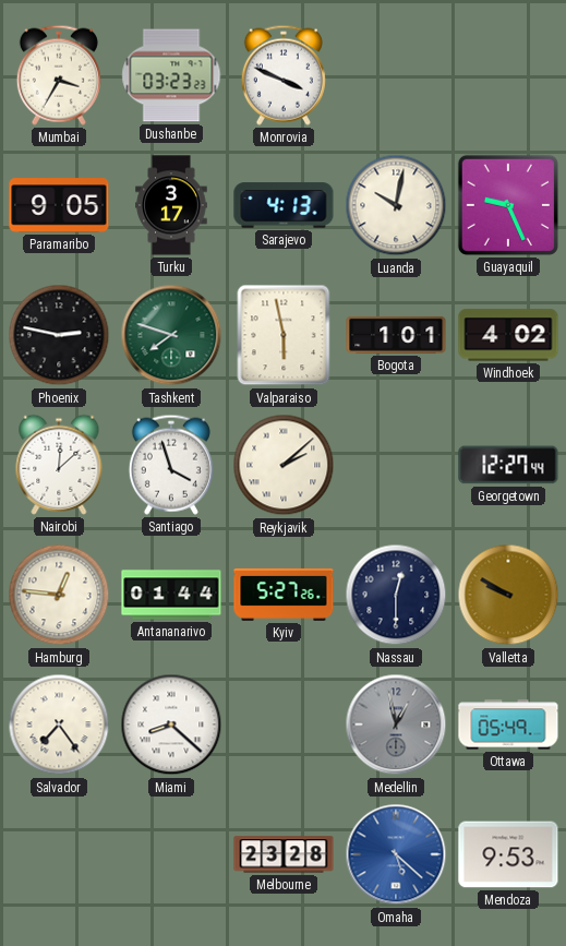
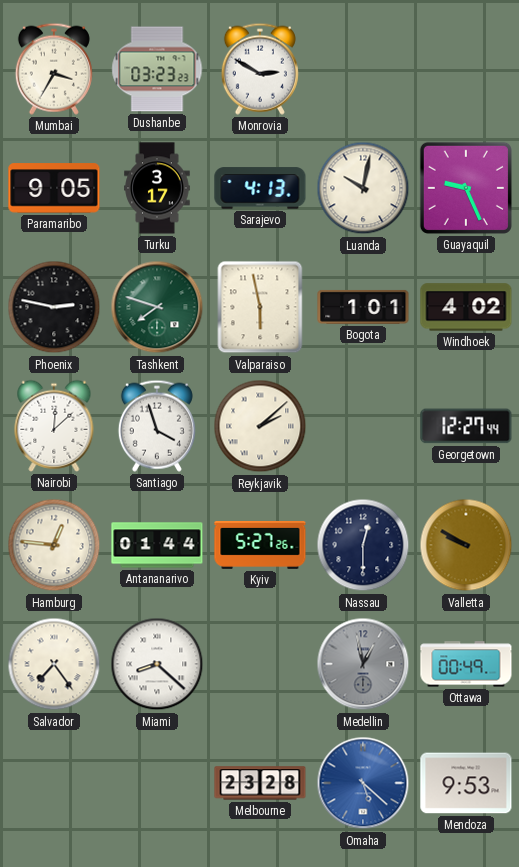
Monrovia: 3:49 -> 2:50 (260, 69)
Ottawa: 05:49 -> 00:49 (466, 664)
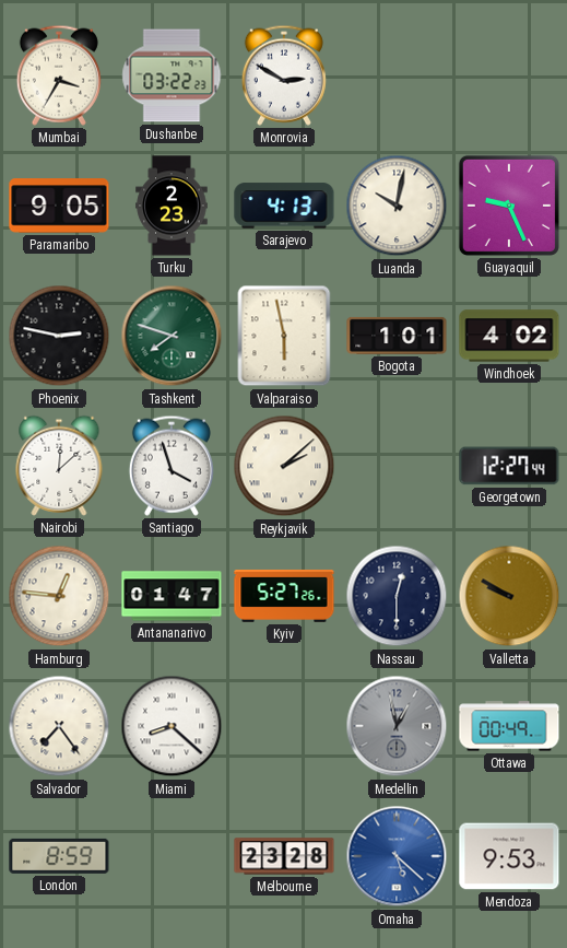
Dushanbe: 03:23 -> 03:22 (172, 75)
Turku: 3:17 -> 2:23 (172, 206)
Antananarivo: 01:44 -> 01:47 (172, 596)
London: none -> 8:59 (59, 856)
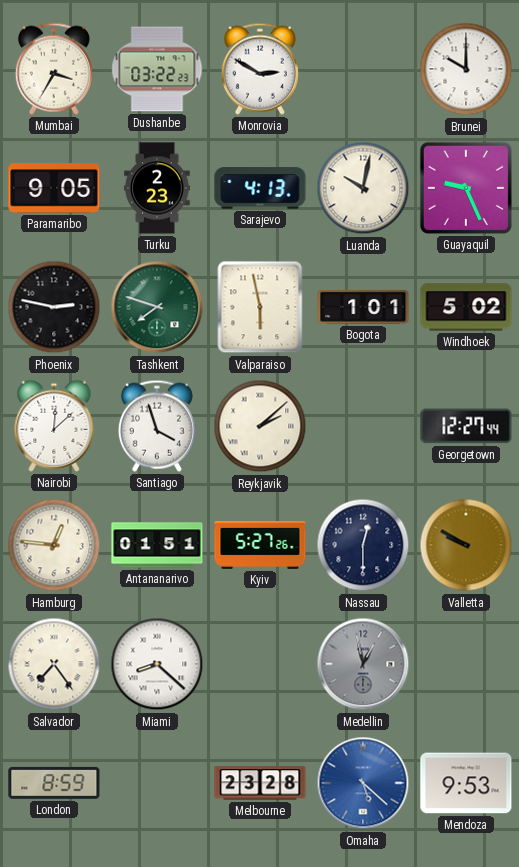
Brunei: none -> 10:00 (466, 69)
Windhoek: 4:02 -> 5:02 (466, 307)
Antananarivo: 01:47 -> 01:51 (157, 545)
Ottawa: 00:49 -> none (509, 726)
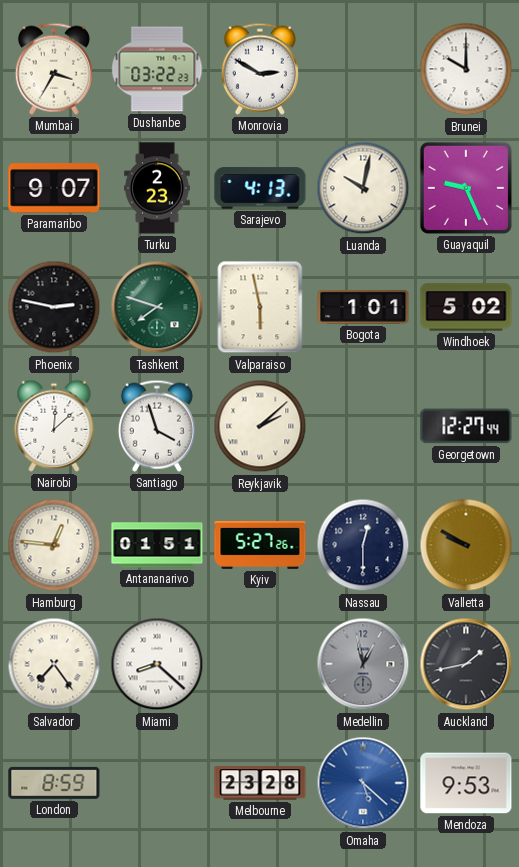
Paramaribo: 9:05 -> 9:07 (54, 188)
Auckland: none -> 1:43 (466, 664)
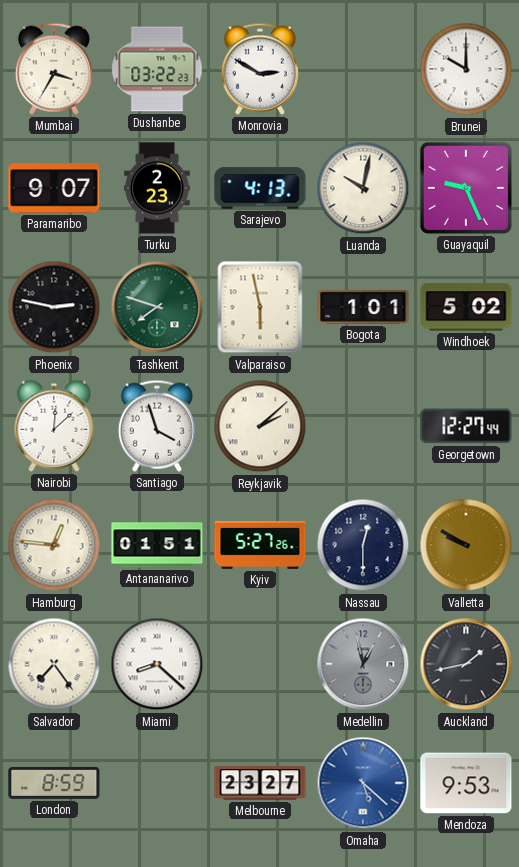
Melbourne: 23:28 -> 23:27 (260, 783)
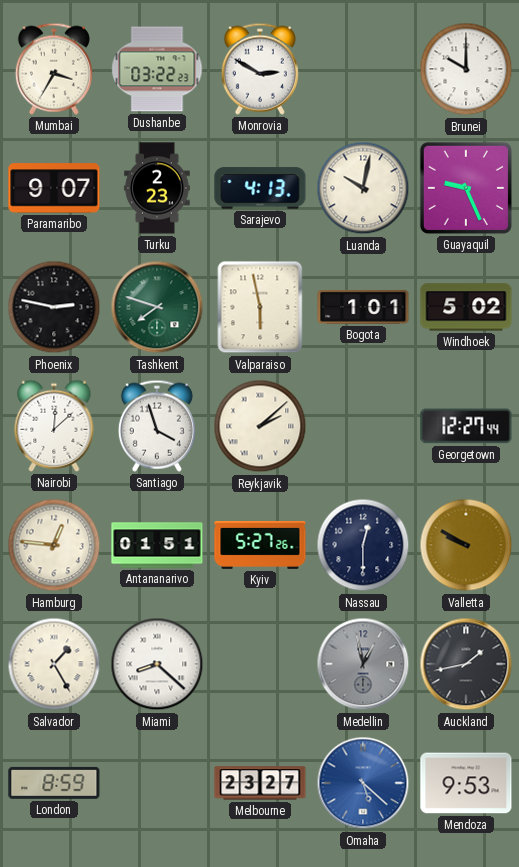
Salvador: 7:24 -> 1:25 (54, 664)
